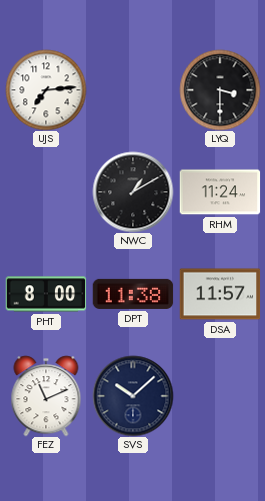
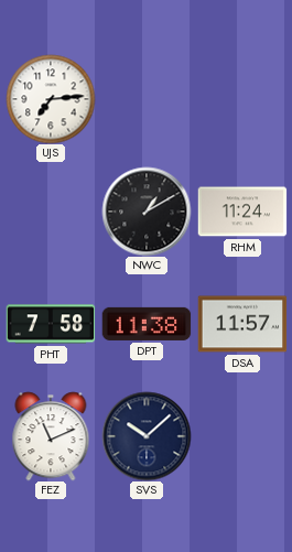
LYQ: 3:30 -> none (220, 90)
PHT: 8:00 -> 7:58 (51, 324)
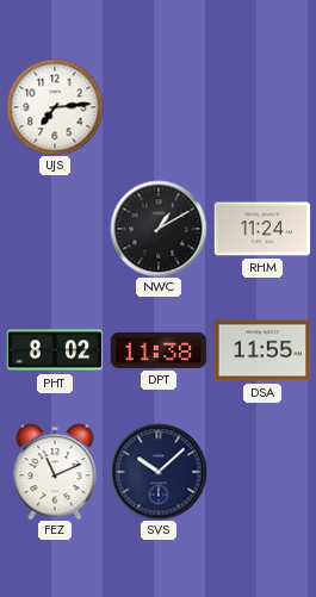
PHT: 7:58 -> 8:02 (55, 350)
DSA: 11:57 -> 11:55 (262, 350)
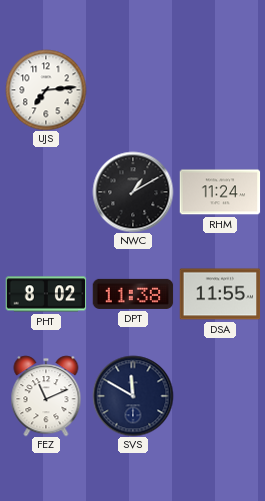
SVS: 10:08 -> 11:50 (133, 396)
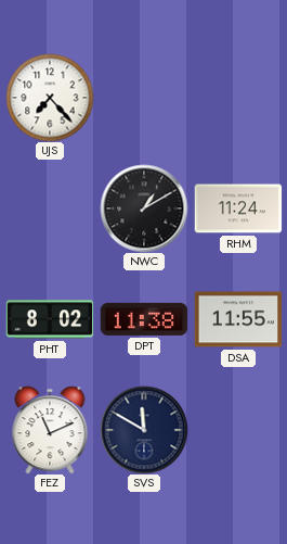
UJS: 7:14 -> 7:23 (50, 98)
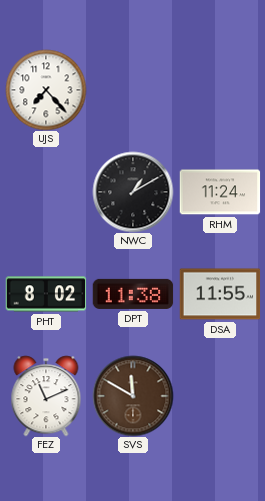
SVS dial: navy -> brown (133, 396)
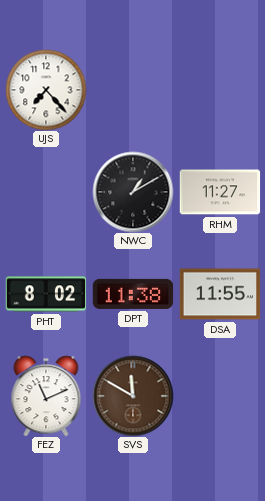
RHM: 11:24 -> 11:27 (220, 192)
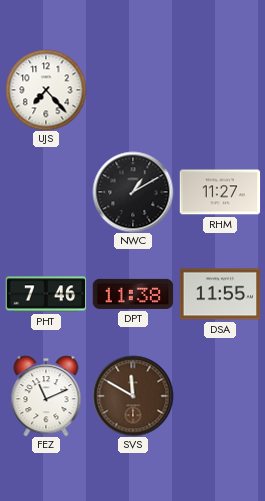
PHT: 8:02 -> 7:46 (46, 294)
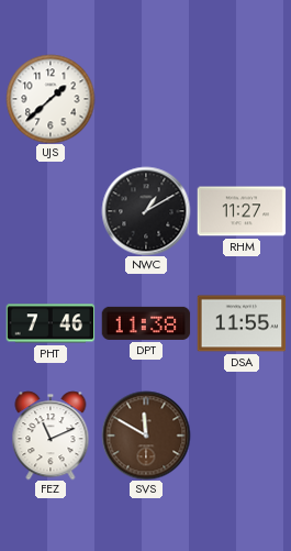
UJS: 7:23 -> 1:38 (51, 99)
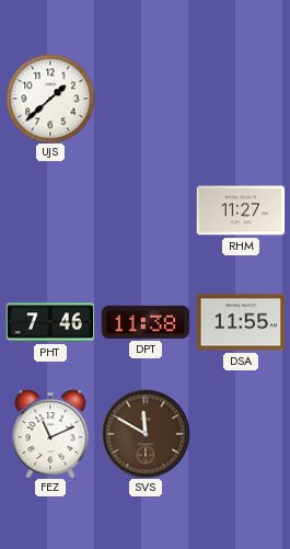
NWC: 1:10 -> none (146, 211)
